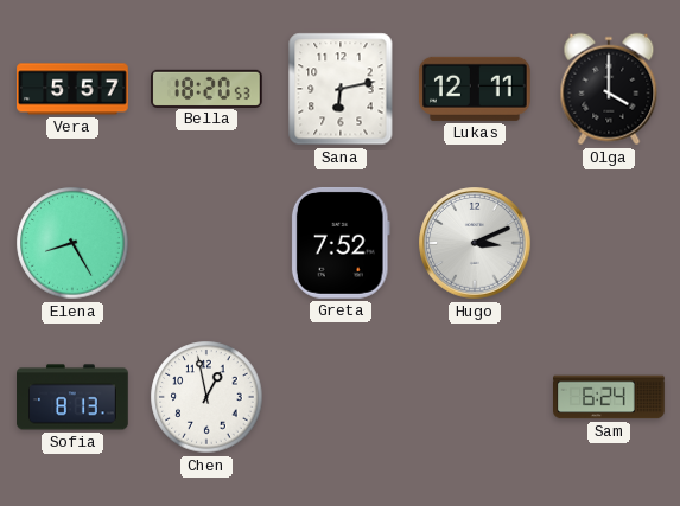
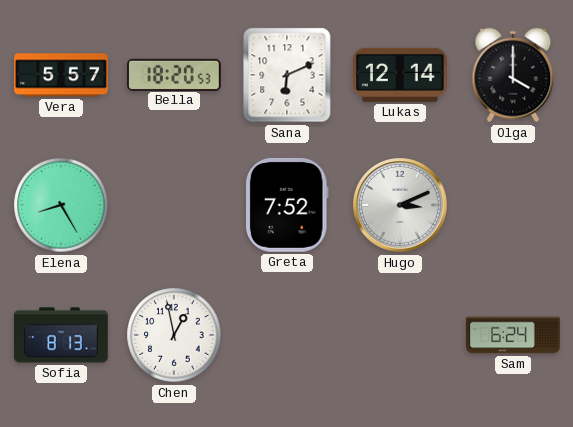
Sana: 6:13 -> 6:11 (287, 75)
Lukas: 12:11 -> 12:14 (400, 75)
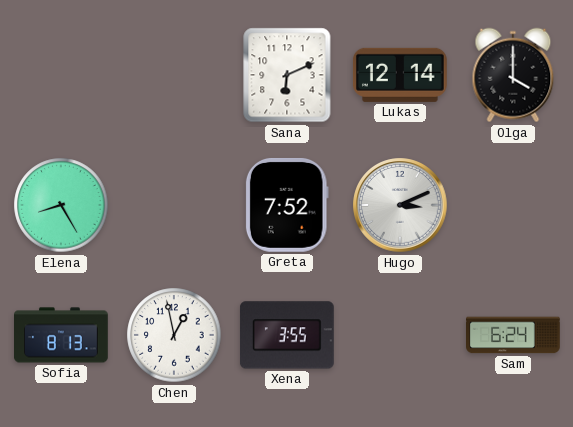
Vera: 5:57 -> none (61, 75)
Bella: 18:20 -> none (175, 74)
Xena: none -> 3:55 (287, 335)
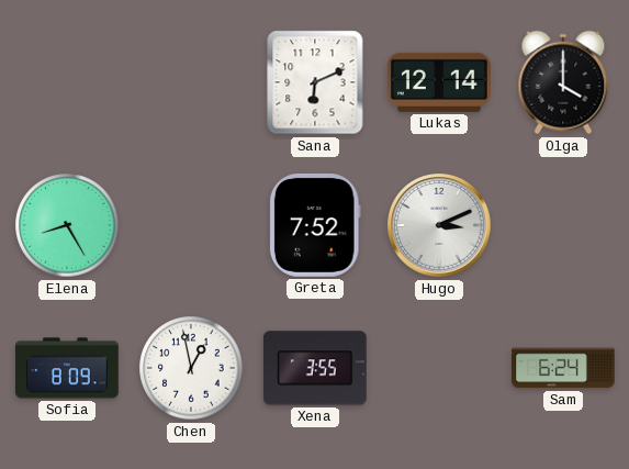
Sofia: 8:13 -> 8:09 (68, 368)
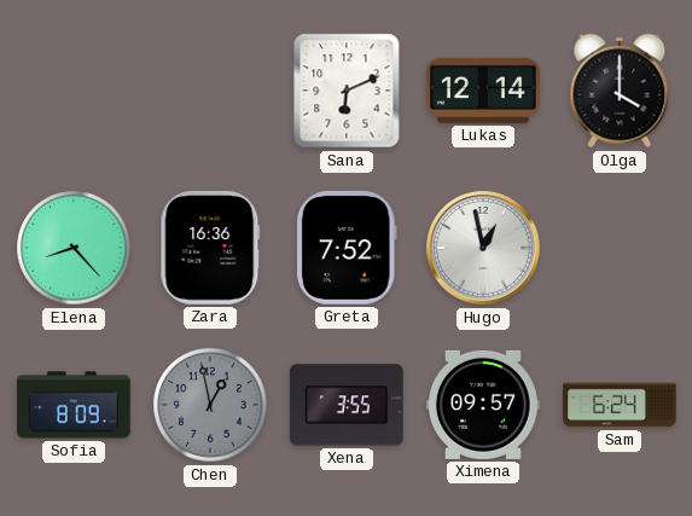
Elena: 8:25 -> 8:23 (74, 248)
Zara: none -> 16:36 (210, 249)
Hugo: 3:11 -> 12:58 (483, 248)
Chen dial: white -> grey (210, 405)
Ximena: none -> 09:57 (484, 405)
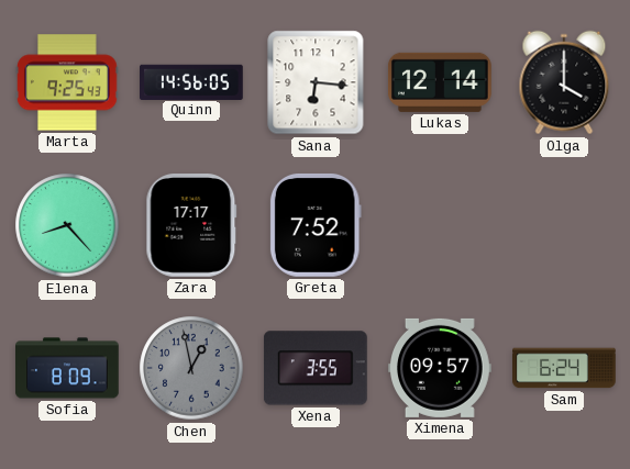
Marta: none -> 9:25 (68, 82)
Quinn: none -> 14:56 (192, 81)
Sana: 6:11 -> 6:16 (316, 82)
Zara: 16:36 -> 17:17 (191, 226)
Hugo: 12:58 -> none (483, 248)
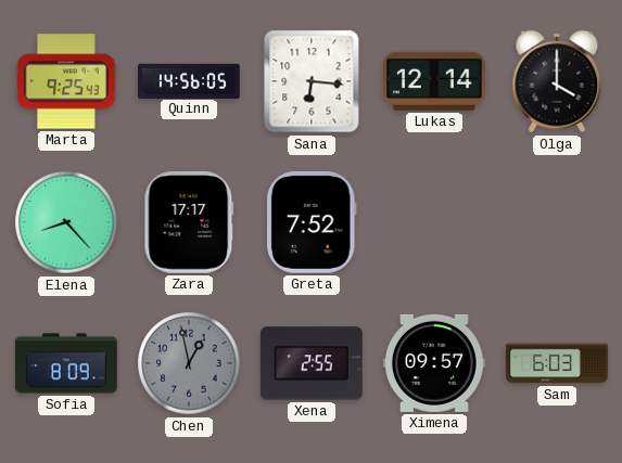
Xena: 3:55 -> 2:55 (312, 363)
Sam: 6:24 -> 6:03 (558, 363)
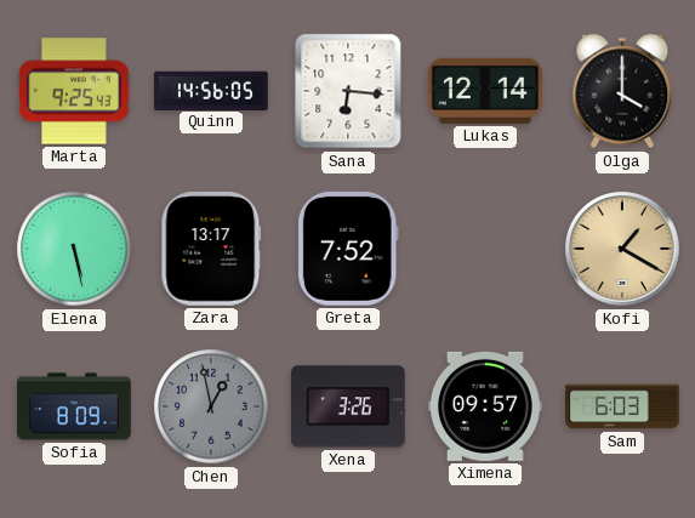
Elena: 8:23 -> 5:28 (74, 249)
Zara: 17:17 -> 13:17 (211, 250)
Kofi: none -> 1:20 (622, 249)
Xena: 2:55 -> 3:26 (348, 406)
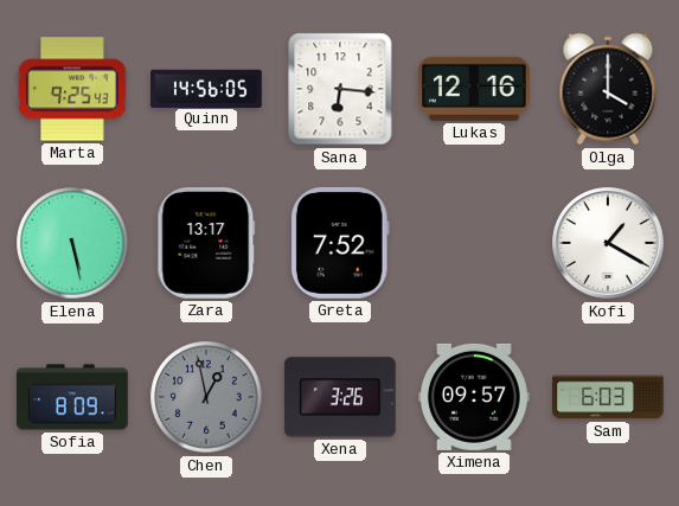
Lukas: 12:14 -> 12:16 (474, 89)
Kofi dial: champagne -> white (608, 243)
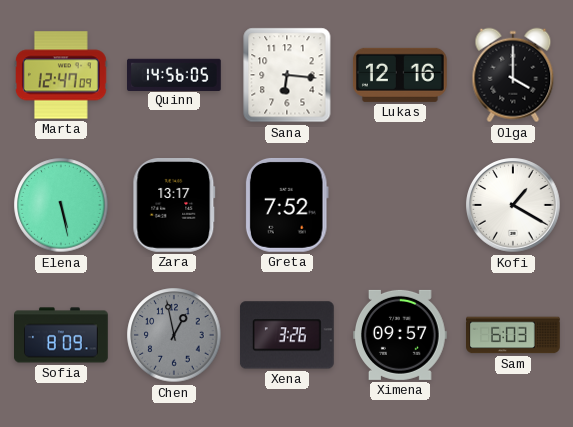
Marta: 9:25 -> 12:47 (62, 75)
